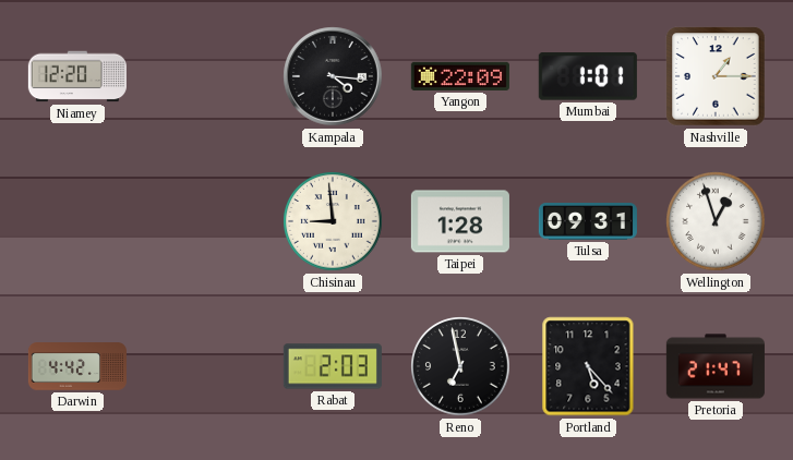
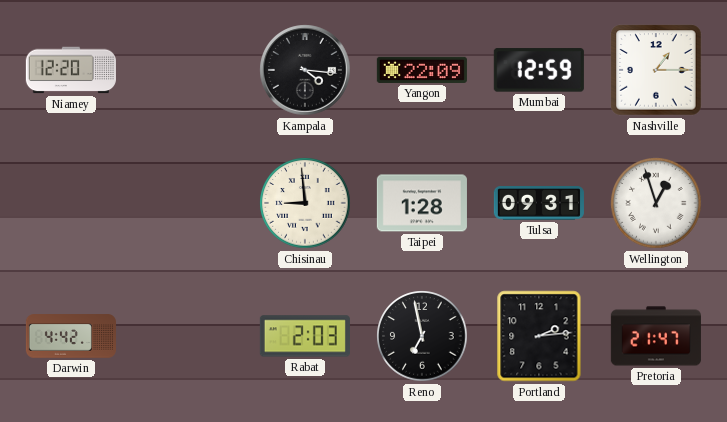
Mumbai: 1:01 -> 12:59 (539, 70)
Portland: 5:23 -> 2:14 (539, 336)
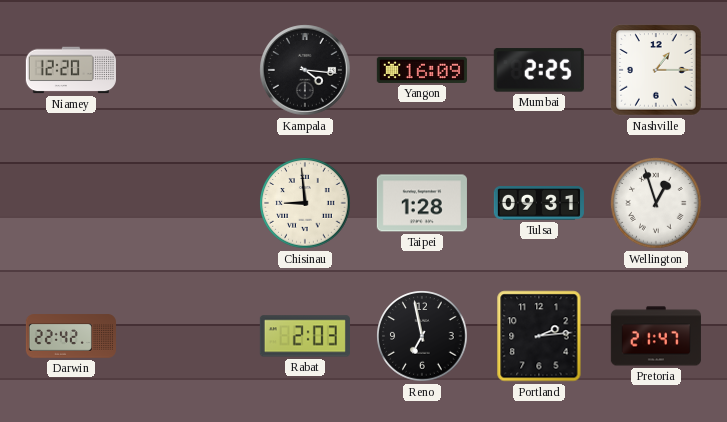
Yangon: 22:09 -> 16:09 (422, 70)
Mumbai: 12:59 -> 2:25 (539, 70)
Darwin: 4:42 -> 22:42 (71, 336)
